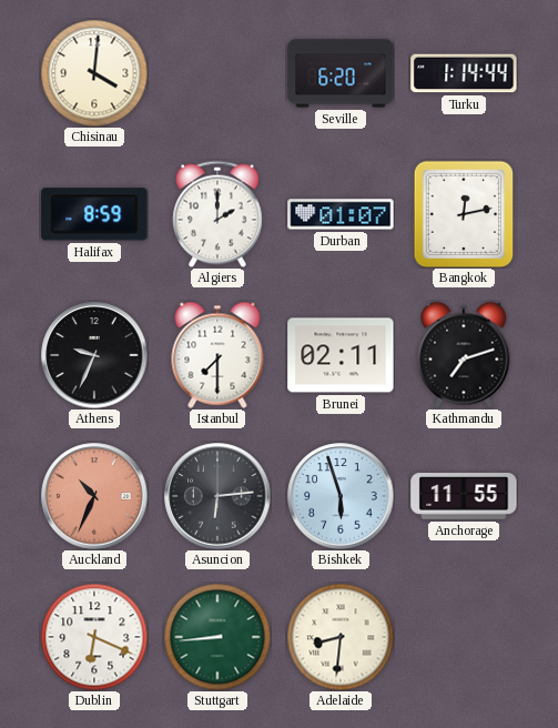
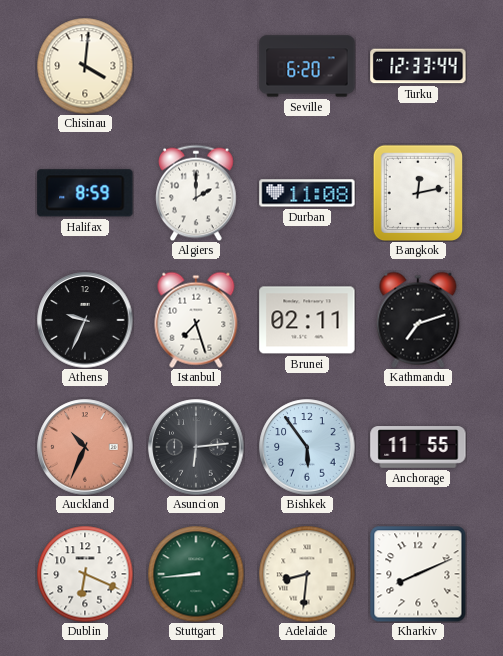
Turku: 1:14 -> 12:33 (418, 66)
Durban: 01:07 -> 11:08 (307, 193)
Istanbul: 7:30 -> 7:27 (196, 320)
Bishkek: 5:57 -> 5:54 (307, 447)
Kharkiv: none -> 8:11 (418, 574)
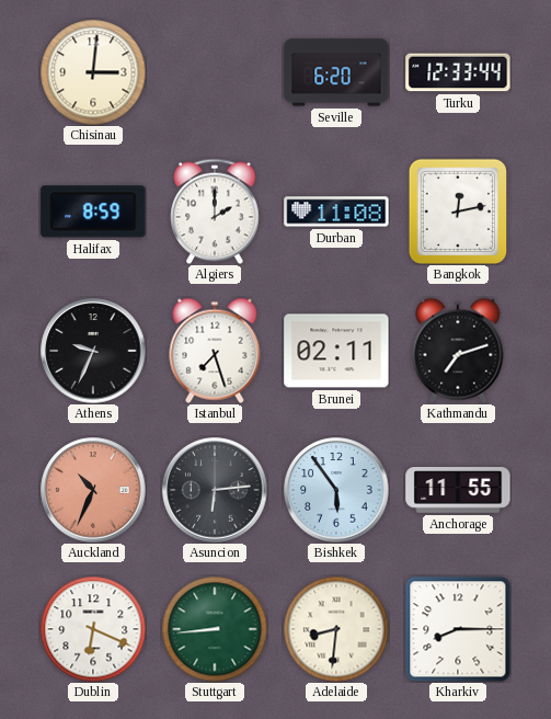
Chisinau: 4:01 -> 3:01 (93, 72)
Kharkiv: 8:11 -> 8:15 (458, 629)
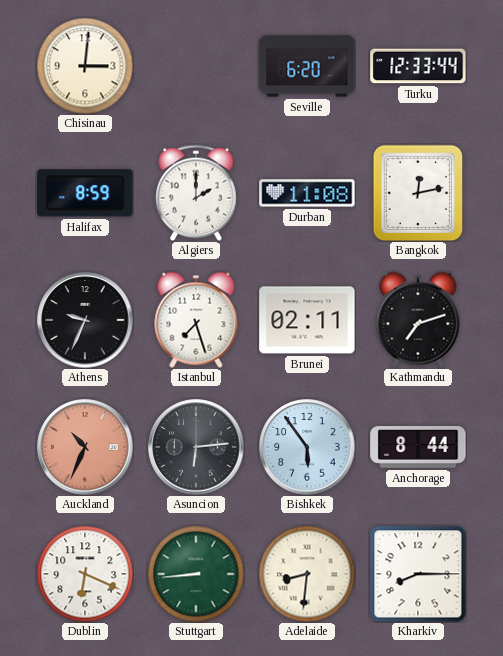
Anchorage: 11:55 -> 8:44 (418, 447)
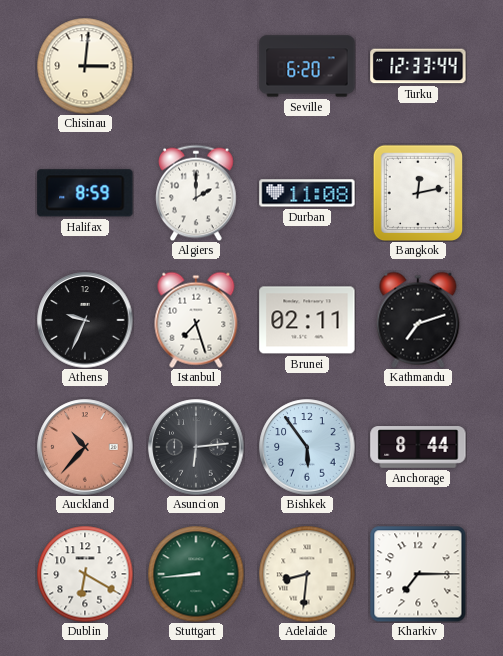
Auckland: 10:34 -> 10:37 (85, 447)
Dublin: 6:19 -> 6:20 (85, 574)
Kharkiv: 8:15 -> 7:15 (418, 574)
